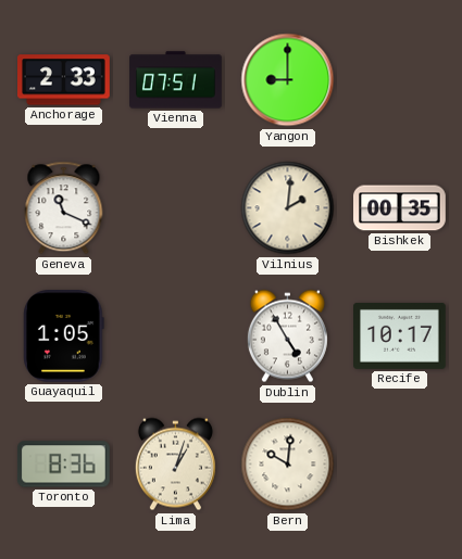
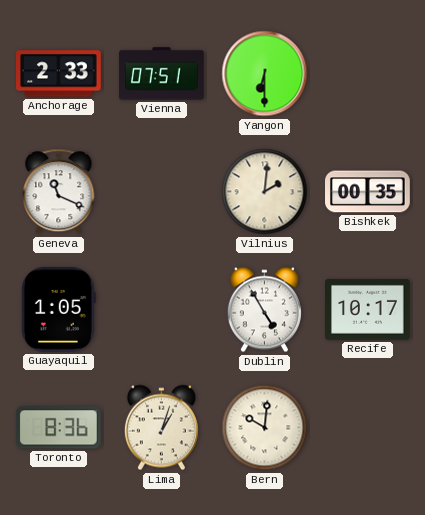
Yangon: 9:00 -> 6:30 (265, 74)
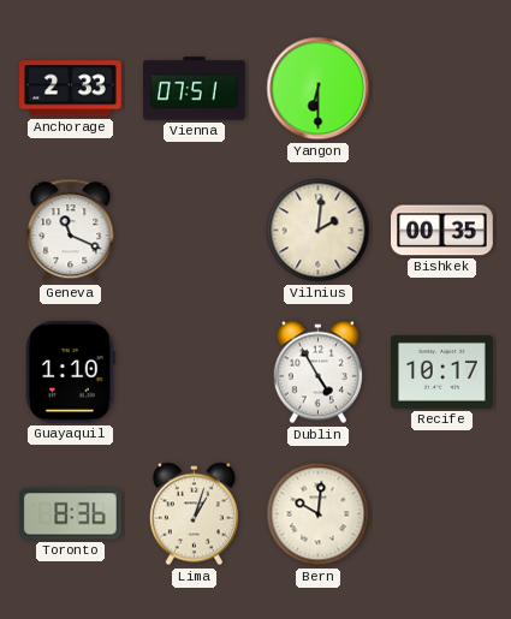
Guayaquil: 1:05 -> 1:10 (71, 373)
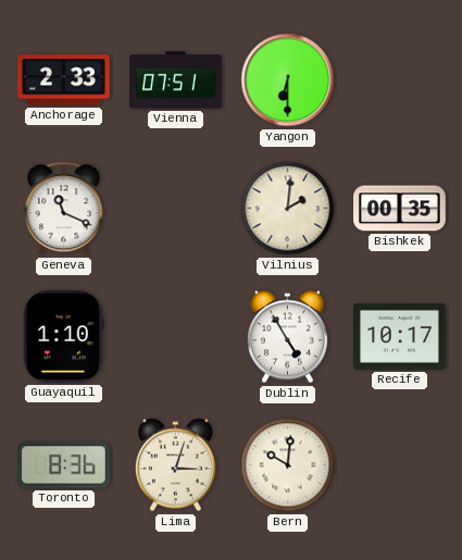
Lima: 1:03 -> 3:03 (175, 465)
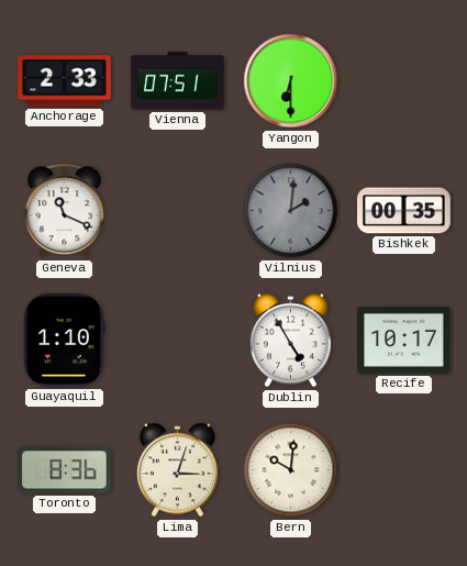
Vilnius dial: cream -> grey (291, 211)
